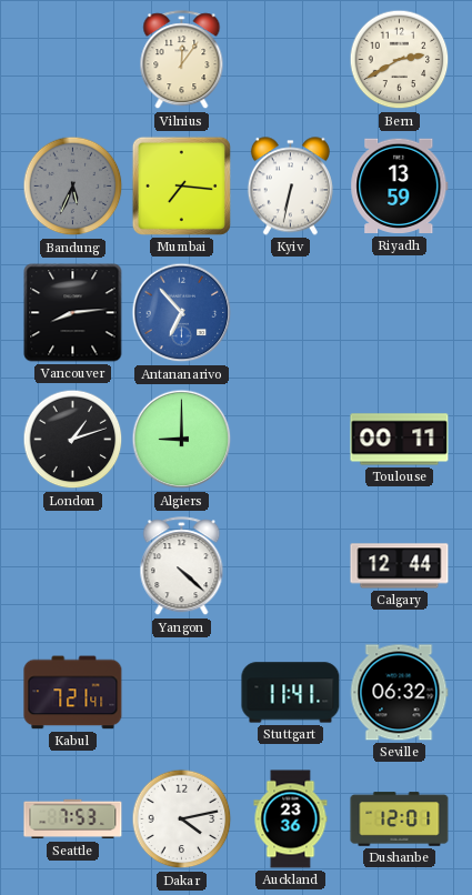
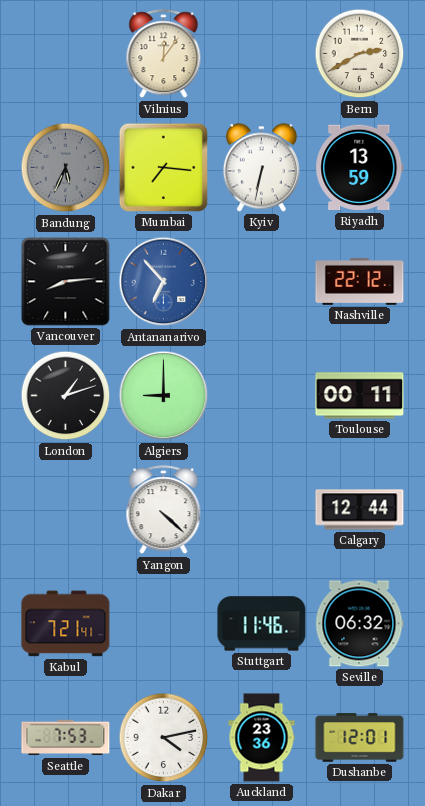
Nashville: none -> 22:12 (360, 281)
Stuttgart: 11:41 -> 11:46 (262, 624)
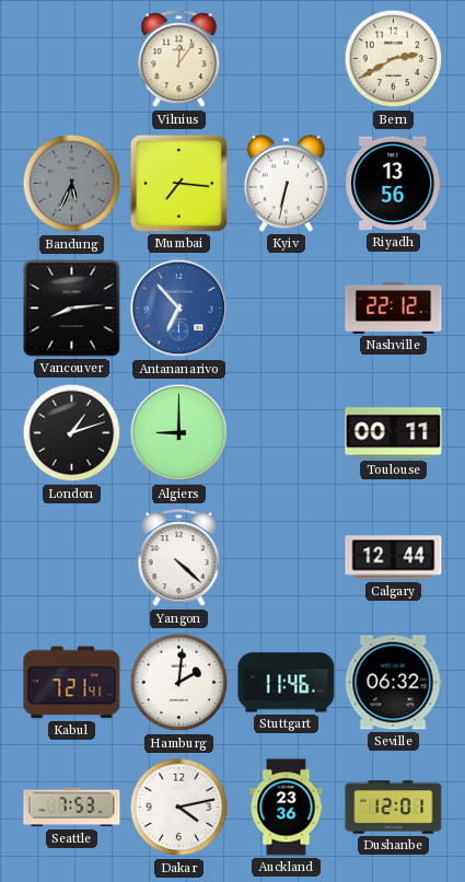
Riyadh: 13:59 -> 13:56 (394, 184)
Hamburg: none -> 2:01 (179, 683)
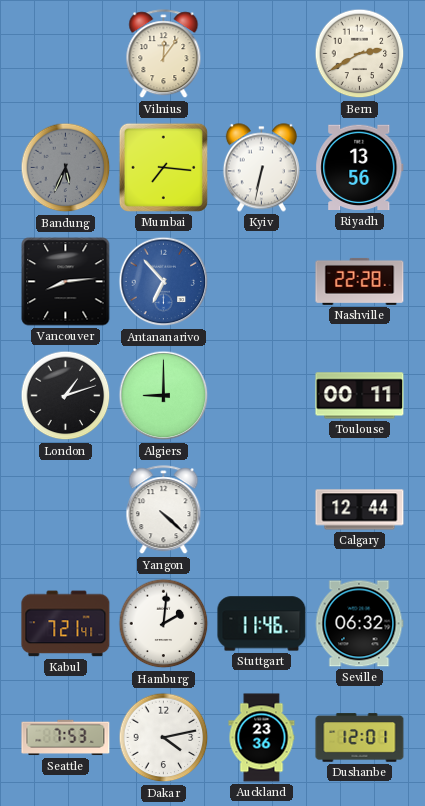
Nashville: 22:12 -> 22:28 (360, 281)
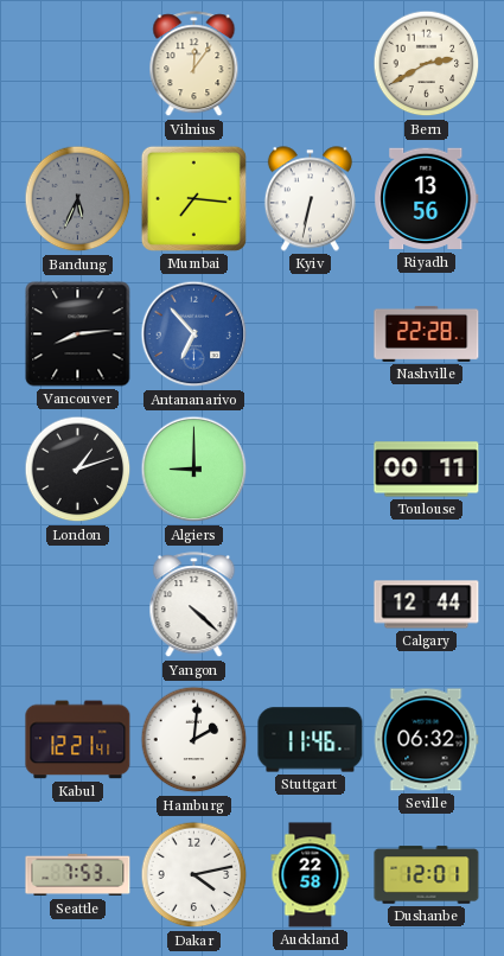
Kabul: 7:21 -> 12:21 (78, 740)
Auckland: 23:36 -> 22:58 (311, 875)
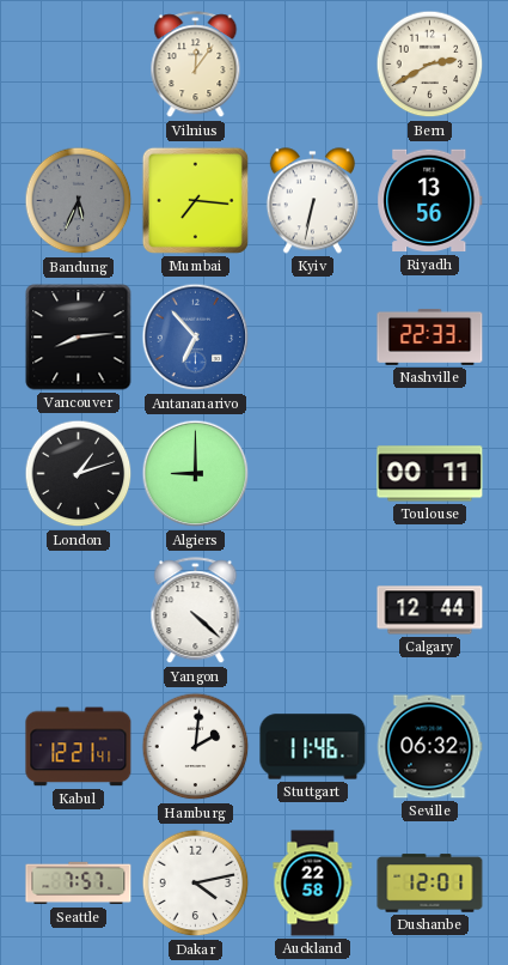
Nashville: 22:28 -> 22:33 (430, 336)
Seattle: 7:53 -> 7:57 (79, 884)
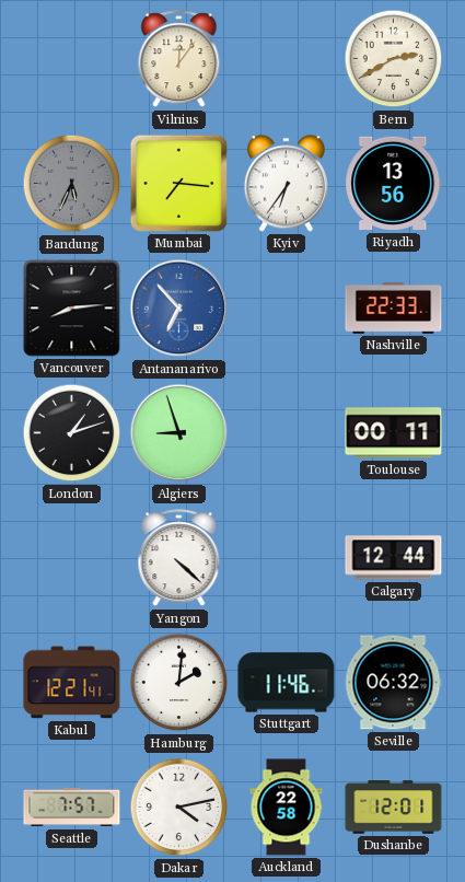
Kyiv: 6:32 -> 6:36 (286, 184)
Algiers: 9:00 -> 8:57 (179, 433)
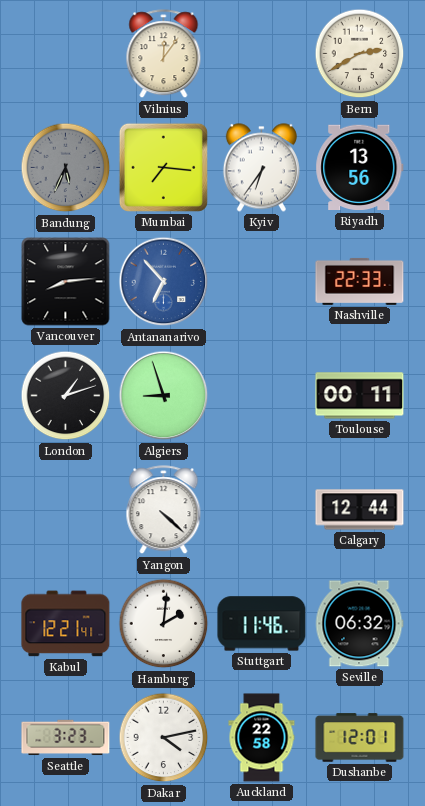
Seattle: 7:57 -> 3:23 (66, 738)
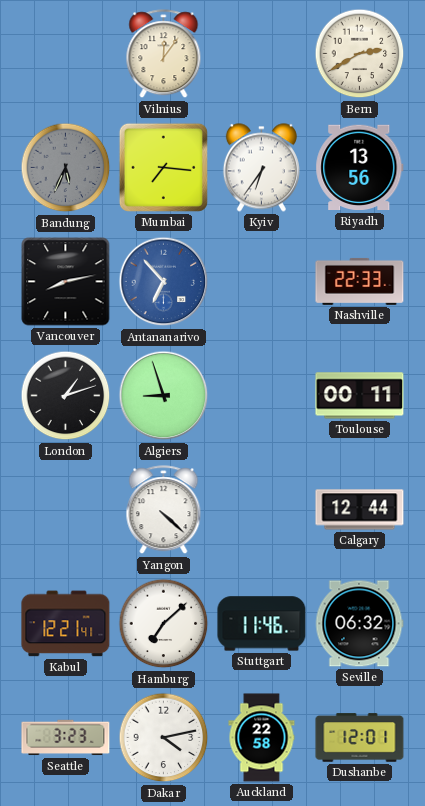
Vancouver: 8:14 -> 8:13 (66, 282)
Hamburg: 2:01 -> 7:08 (164, 624)
